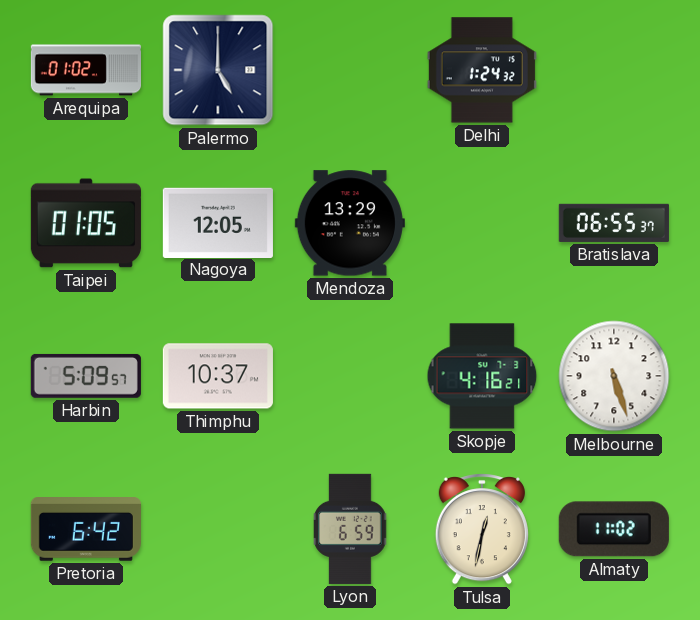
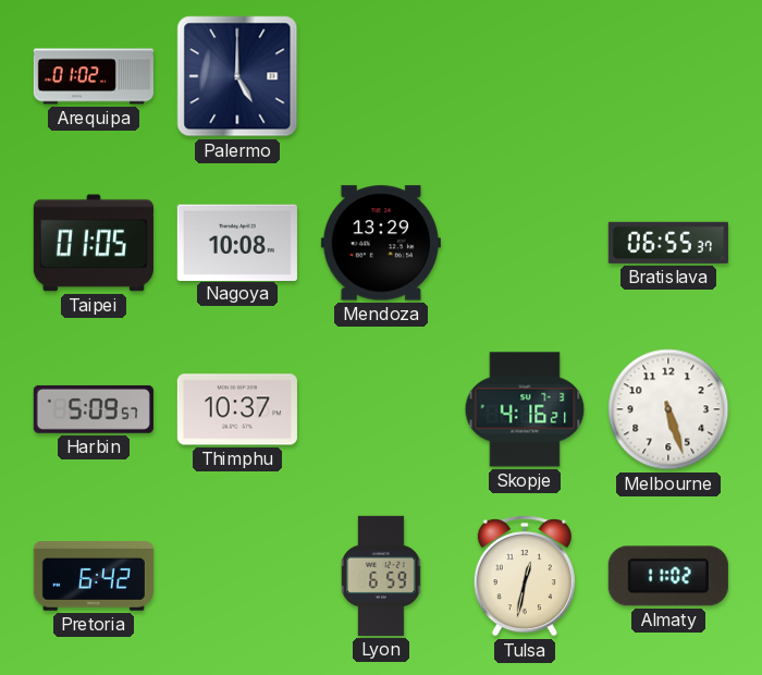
Delhi: 1:24 -> none (482, 70)
Nagoya: 12:05 -> 10:08 (237, 242)
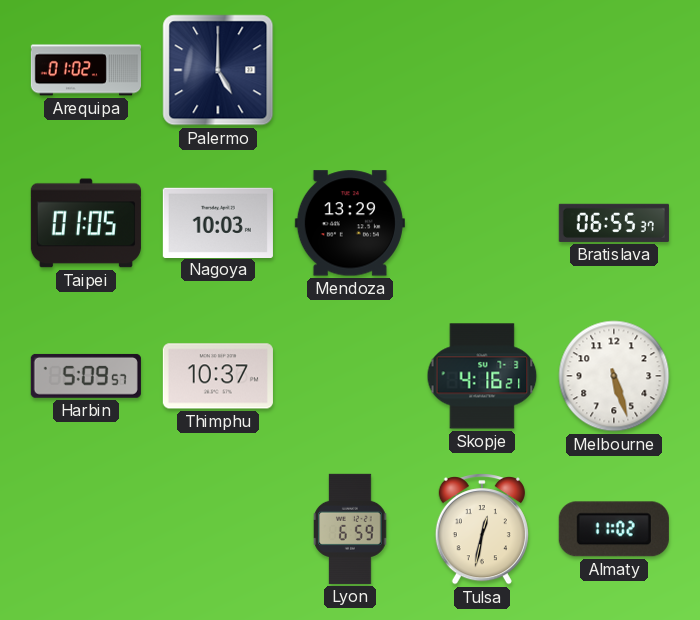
Nagoya: 10:08 -> 10:03 (218, 222)
Pretoria: 6:42 -> none (94, 577)
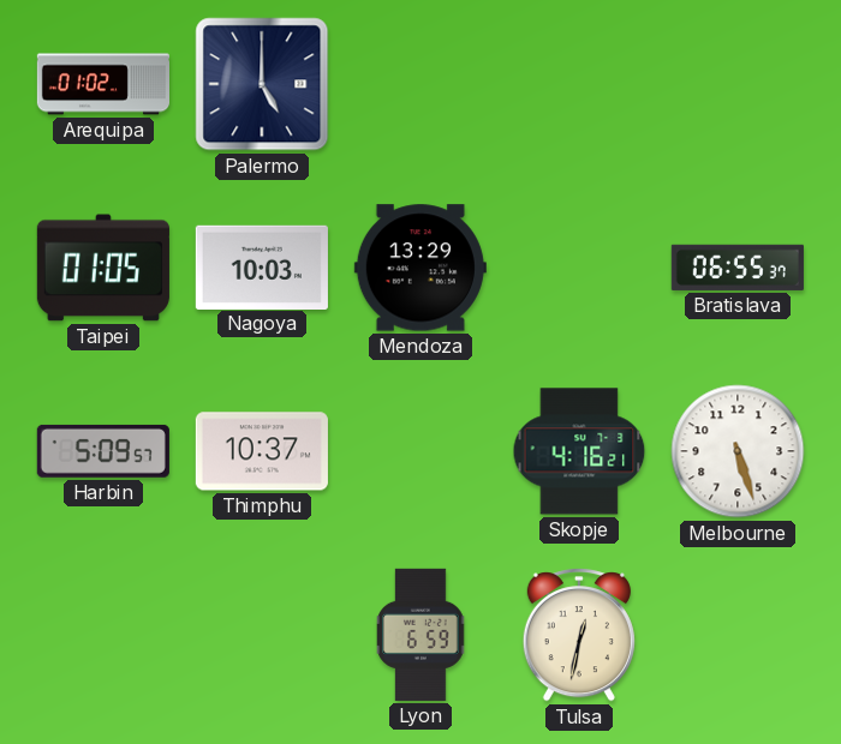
Almaty: 11:02 -> none (614, 529)
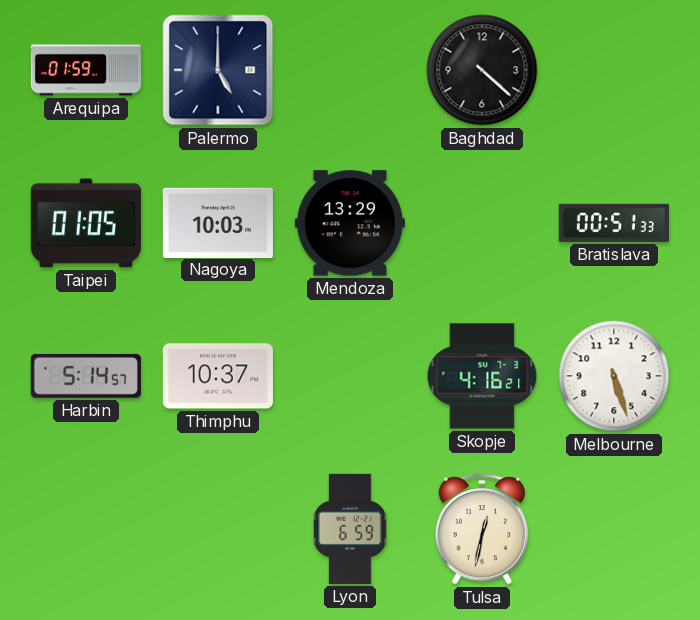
Arequipa: 01:02 -> 01:59 (85, 70)
Baghdad: none -> 4:22 (482, 70)
Bratislava: 06:55 -> 00:51 (614, 223)
Harbin: 5:09 -> 5:14 (86, 376)
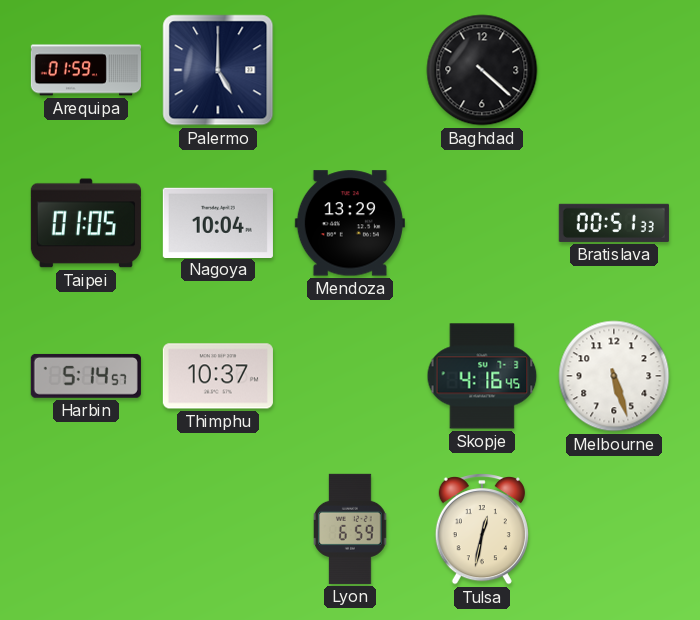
Nagoya: 10:03 -> 10:04 (218, 222)
Skopje: 4:16:21 -> 4:16:45 (482, 376)
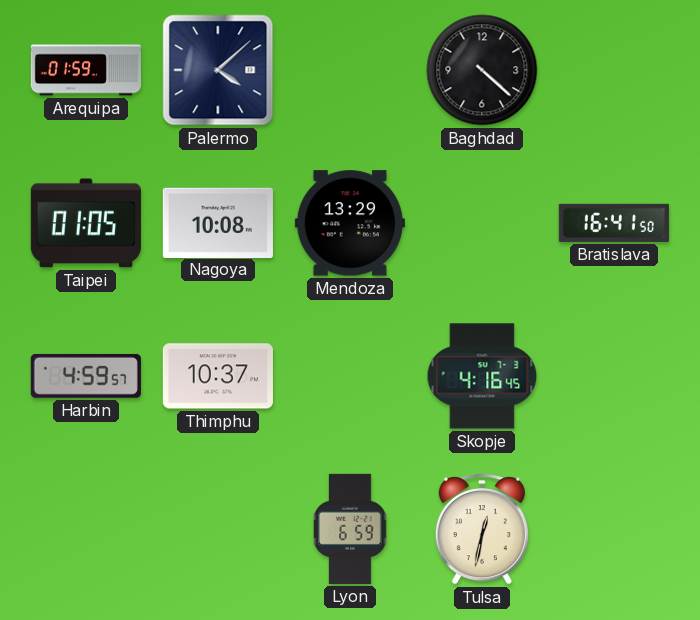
Palermo: 5:00 -> 4:08 (218, 70)
Nagoya: 10:04 -> 10:08 (218, 222)
Bratislava: 00:51 -> 16:41 (614, 223)
Harbin: 5:14 -> 4:59 (86, 376)
Melbourne: 5:27 -> none (614, 376)
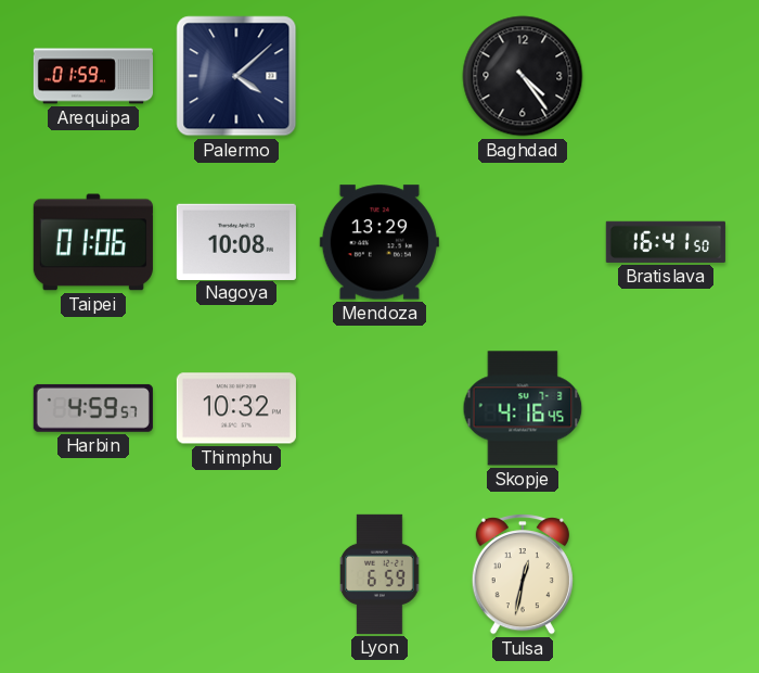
Baghdad: 4:22 -> 4:24 (523, 76)
Taipei: 01:05 -> 01:06 (93, 242)
Thimphu: 10:37 -> 10:32 (236, 408)
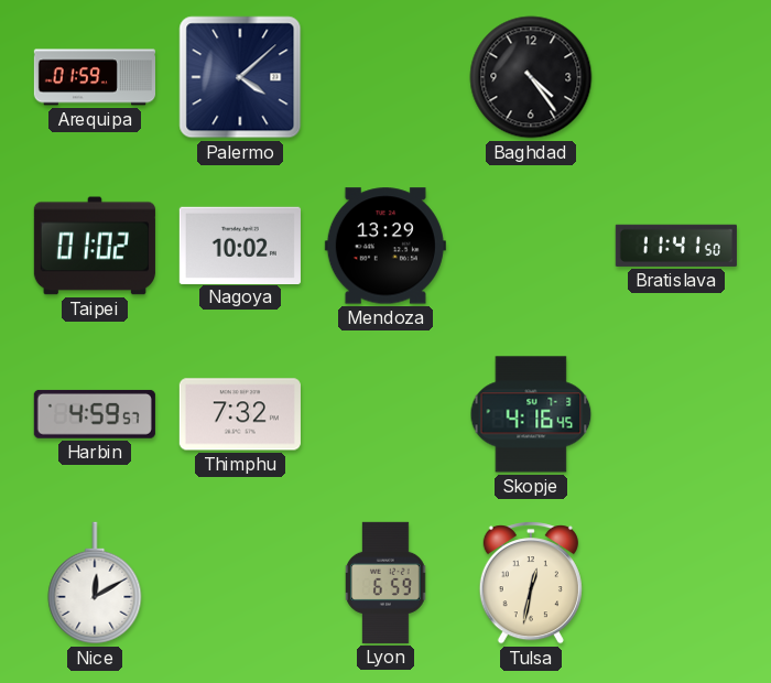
Taipei: 01:06 -> 01:02 (95, 246)
Nagoya: 10:08 -> 10:02 (240, 245)
Bratislava: 16:41 -> 11:41 (676, 246)
Thimphu: 10:32 -> 7:32 (240, 414)
Nice: none -> 12:10 (95, 583)
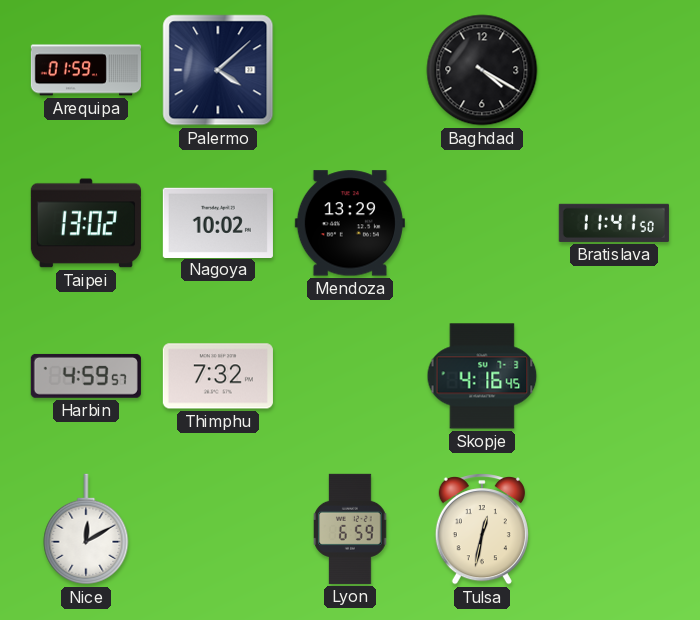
Baghdad: 4:24 -> 4:20 (482, 70)
Taipei: 01:02 -> 13:02 (86, 223)
